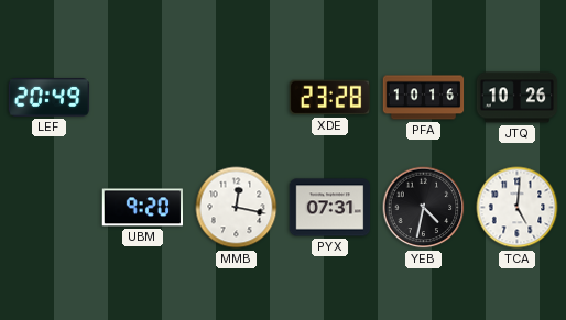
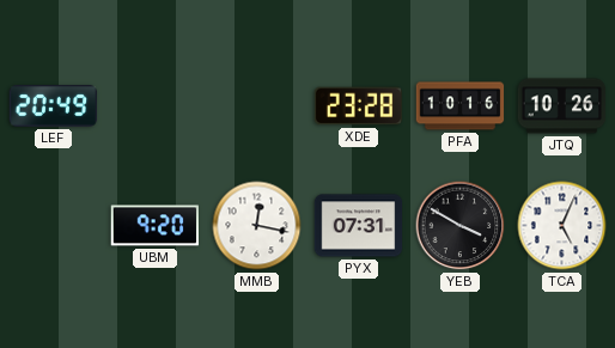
YEB: 4:32 -> 3:50 (461, 226)
TCA: 5:01 -> 5:04 (562, 226)
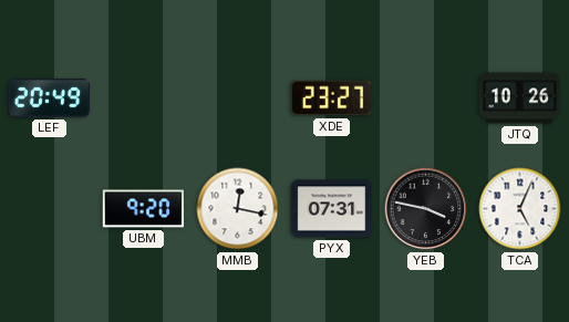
XDE: 23:28 -> 23:27 (331, 98)
PFA: 10:16 -> none (461, 106)
YEB: 3:50 -> 3:47 (426, 209)
